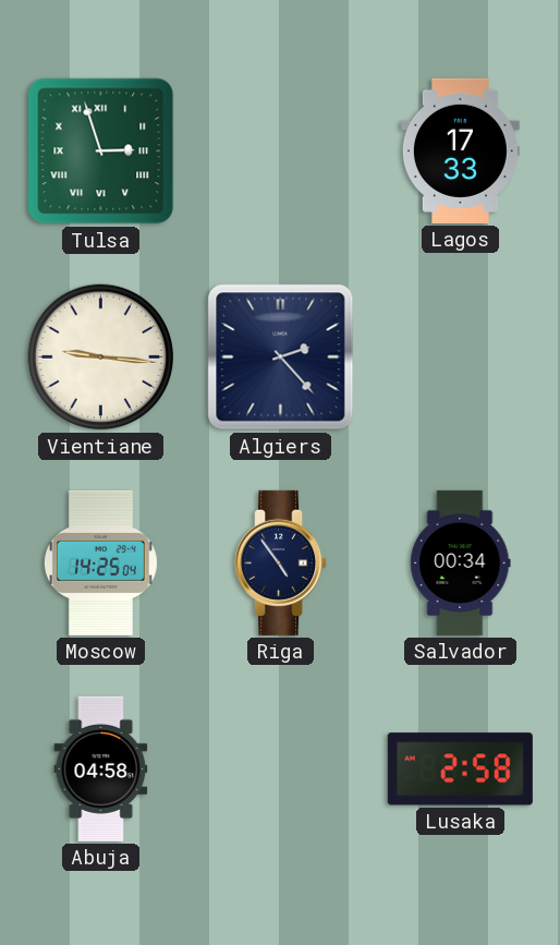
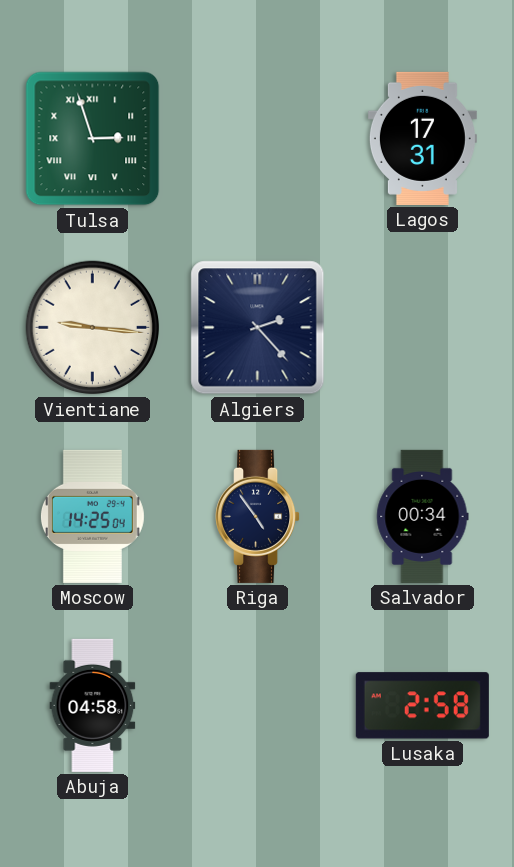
Lagos: 17:33 -> 17:31 (422, 138)
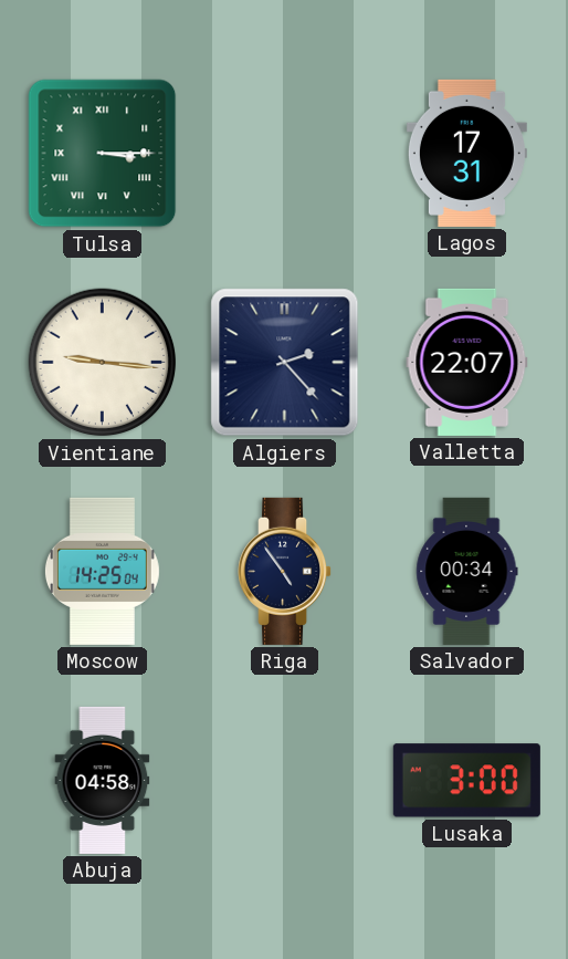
Tulsa: 2:57 -> 3:15 (103, 154)
Valletta: none -> 22:07 (467, 362)
Lusaka: 2:58 -> 3:00 (466, 781)
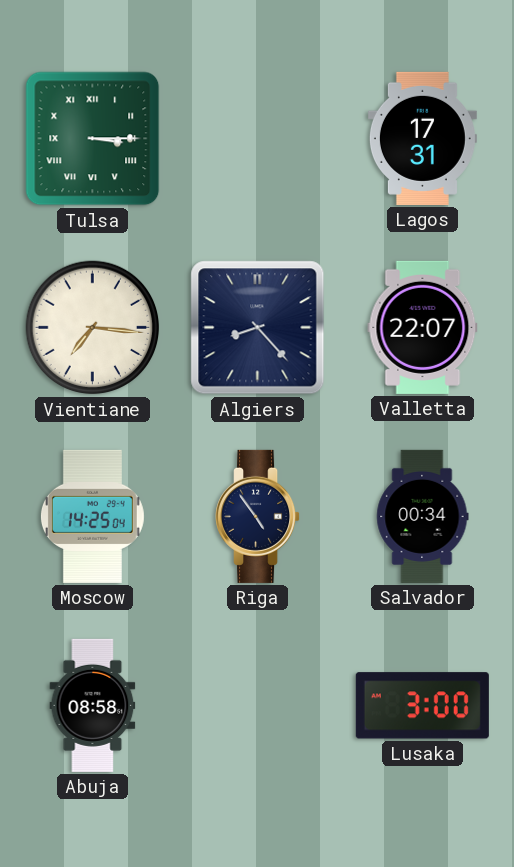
Vientiane: 9:16 -> 7:16 (93, 328)
Algiers: 2:23 -> 8:23 (258, 328)
Abuja: 04:58 -> 08:58 (93, 705)
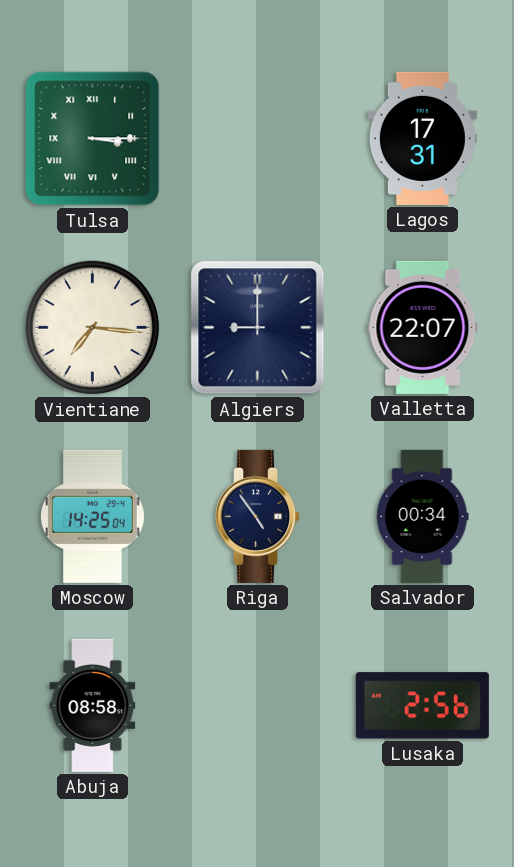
Algiers: 8:23 -> 9:00 (258, 328)
Lusaka: 3:00 -> 2:56 (422, 706)
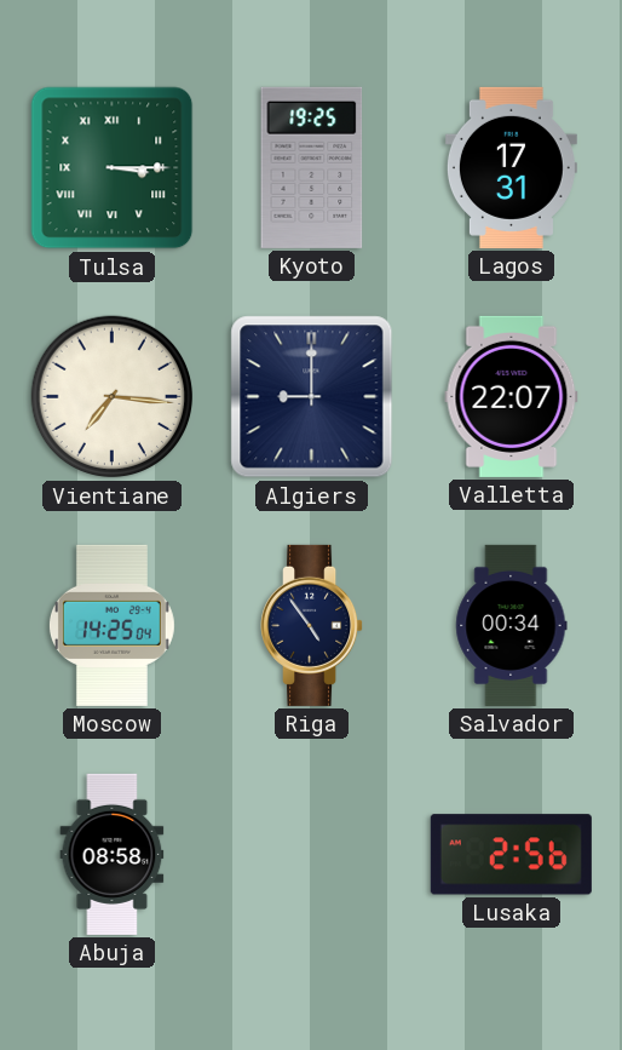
Kyoto: none -> 19:25 (312, 167)
